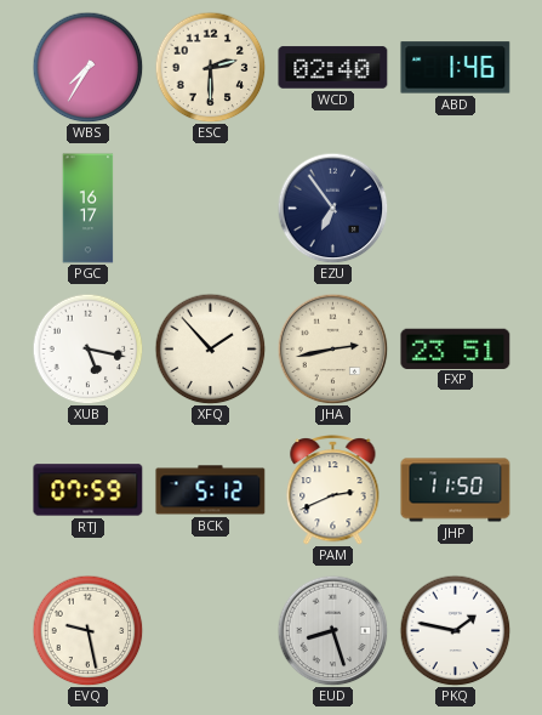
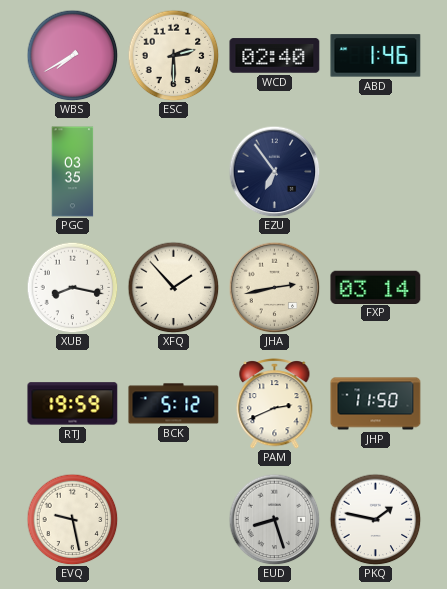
WBS: 7:35 -> 7:40 (72, 55)
PGC: 16:17 -> 03:35 (73, 172)
XUB: 5:17 -> 8:17 (72, 287)
FXP: 23:51 -> 03:14 (376, 287)
RTJ: 07:59 -> 19:59 (73, 404)
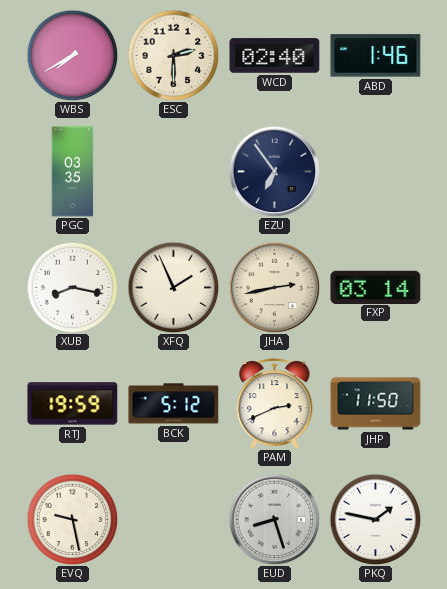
XFQ: 1:53 -> 1:56 (173, 287)
